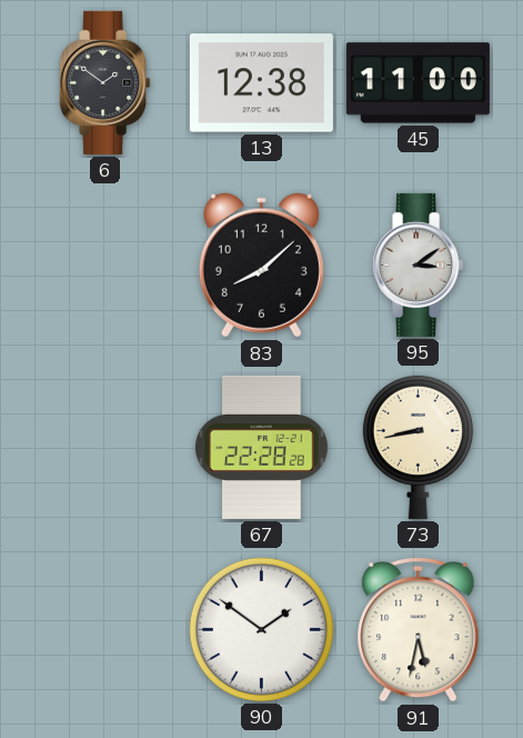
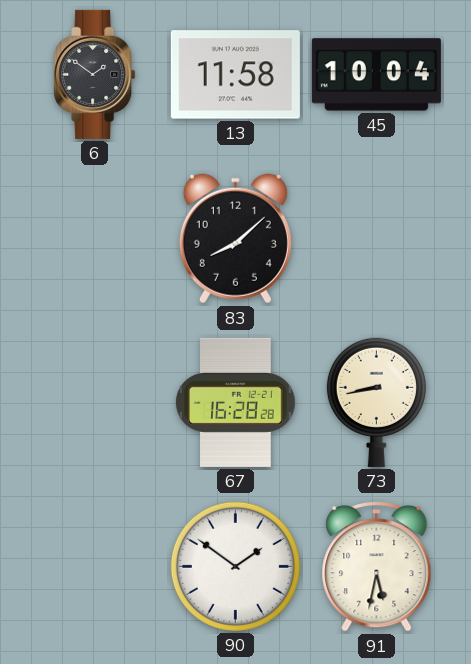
13: 12:38 -> 11:58 (235, 75)
45: 11:00 -> 10:04 (376, 75)
95: 3:09 -> none (419, 265)
67: 22:28 -> 16:28 (236, 402)
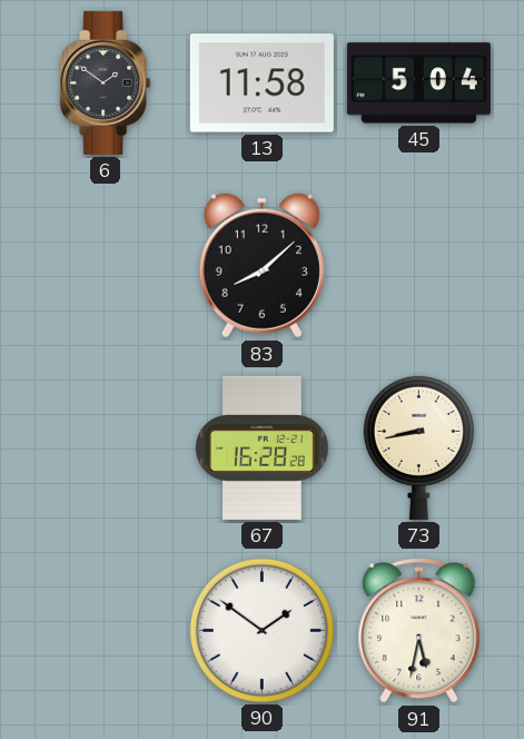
45: 10:04 -> 5:04 (418, 83)
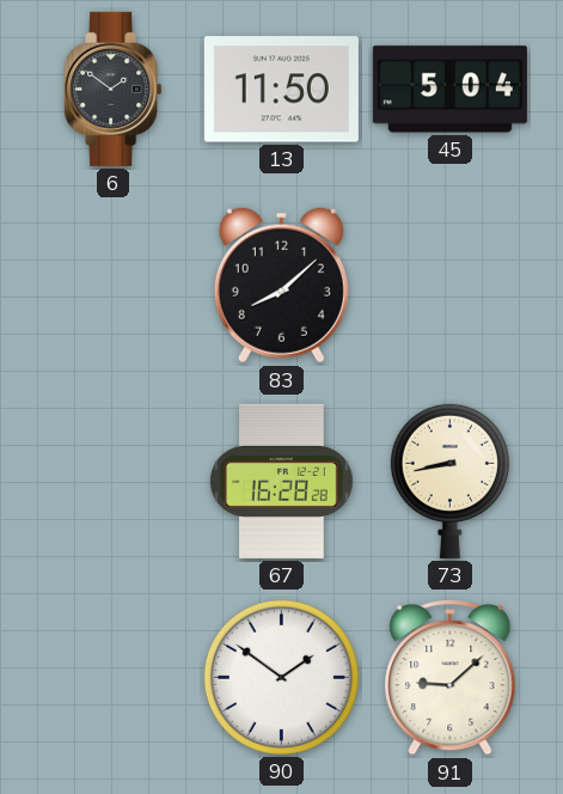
13: 11:58 -> 11:50 (281, 90)
91: 5:32 -> 9:08 (451, 678)
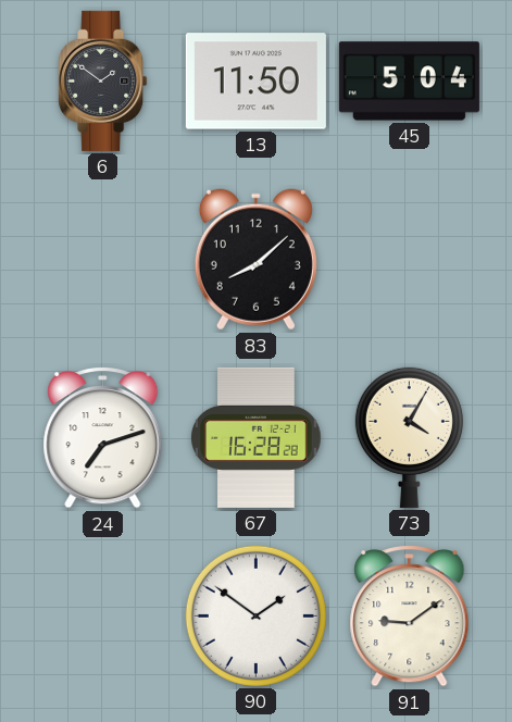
24: none -> 7:12 (103, 438)
73: 8:43 -> 4:05 (409, 437)
91: 9:08 -> 9:09 (410, 617)
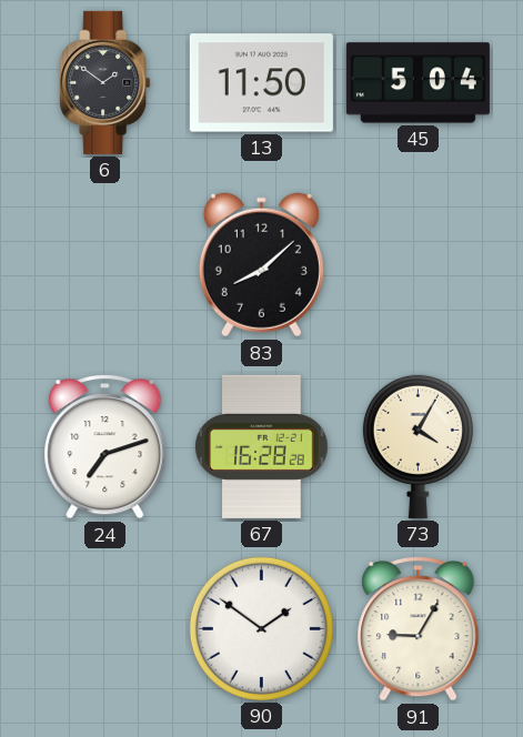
91: 9:09 -> 9:05 (419, 629)
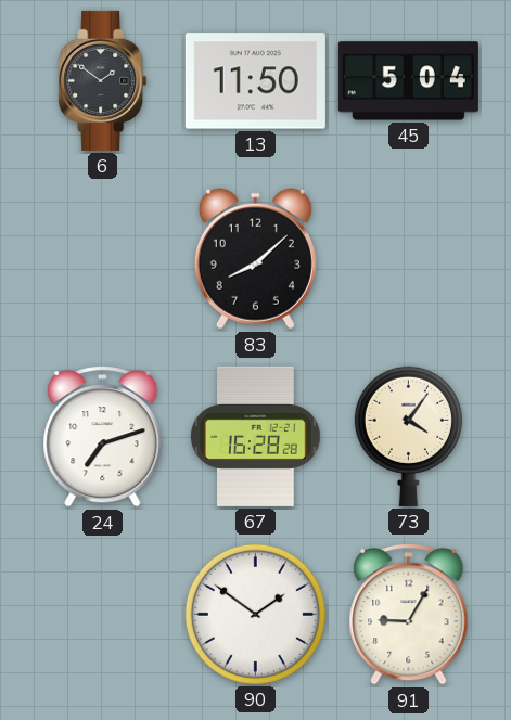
73: 4:05 -> 4:06 (408, 436)
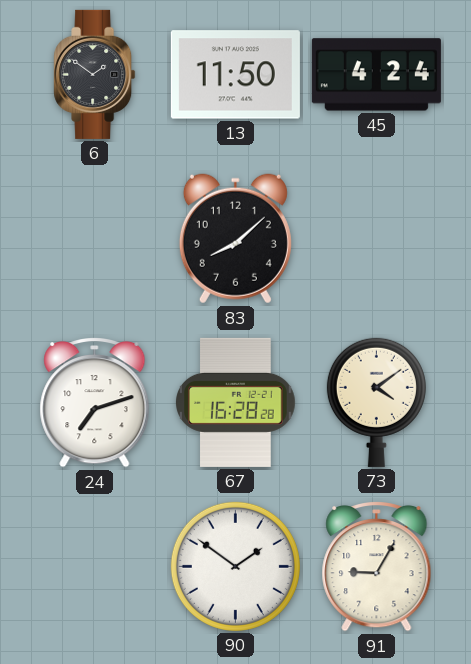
45: 5:04 -> 4:24 (376, 75)
73: 4:06 -> 4:09 (376, 402)
